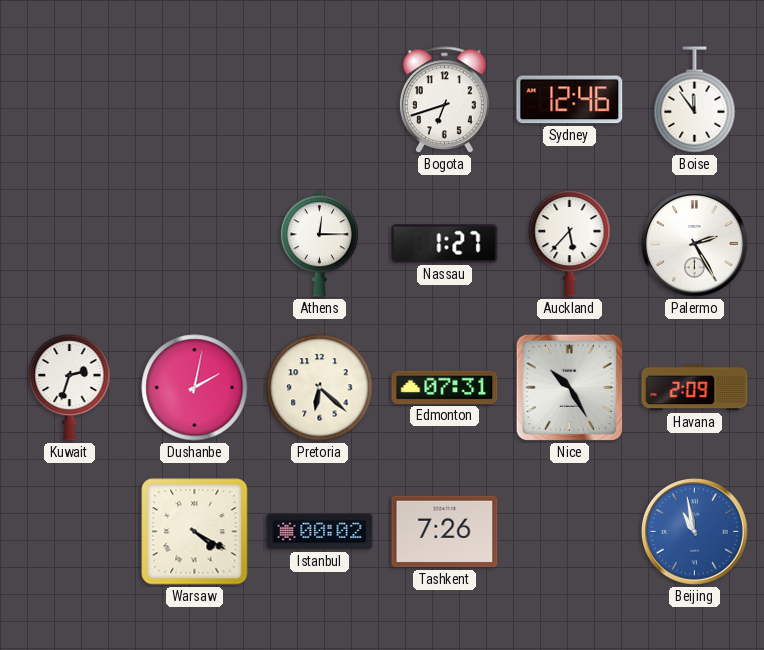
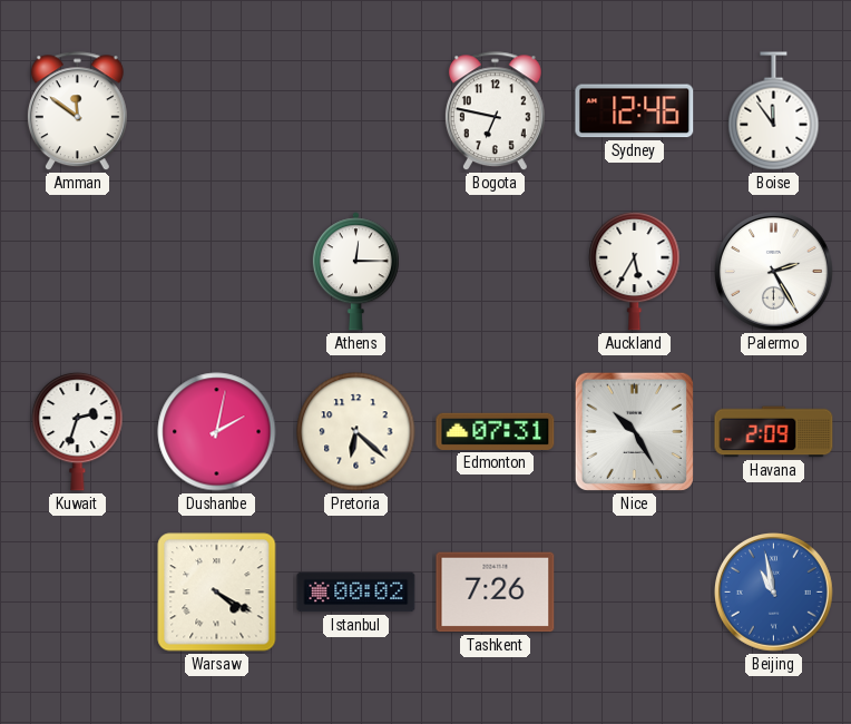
Amman: none -> 11:51 (77, 111)
Bogota: 6:42 -> 6:47 (495, 111)
Nassau: 1:27 -> none (445, 244)
Auckland: 5:37 -> 5:35 (635, 271)
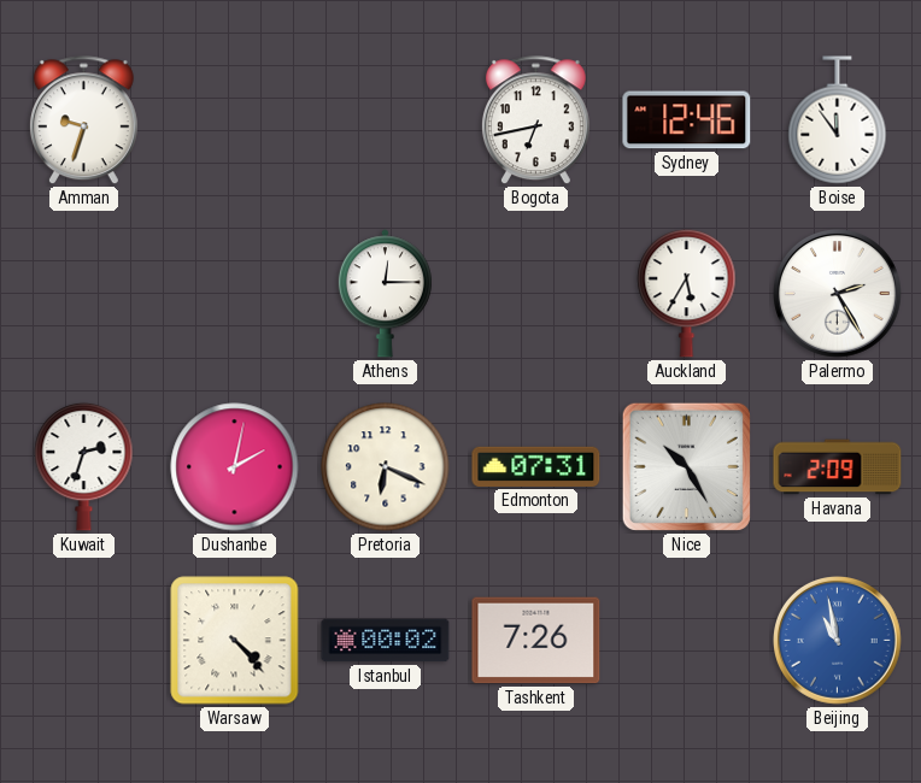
Amman: 11:51 -> 9:33 (83, 120)
Bogota: 6:47 -> 6:43 (535, 120)
Pretoria: 6:22 -> 6:19 (386, 467)
Warsaw: 4:20 -> 4:23 (235, 641)
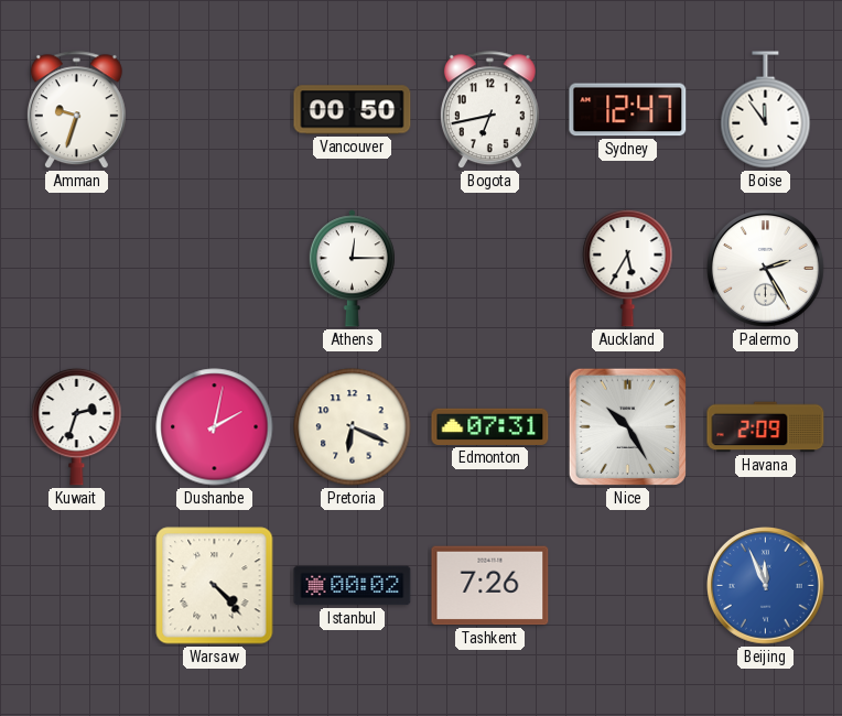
Vancouver: none -> 00:50 (353, 110)
Sydney: 12:46 -> 12:47 (628, 110)
Beijing: 10:58 -> 11:56 (766, 586)
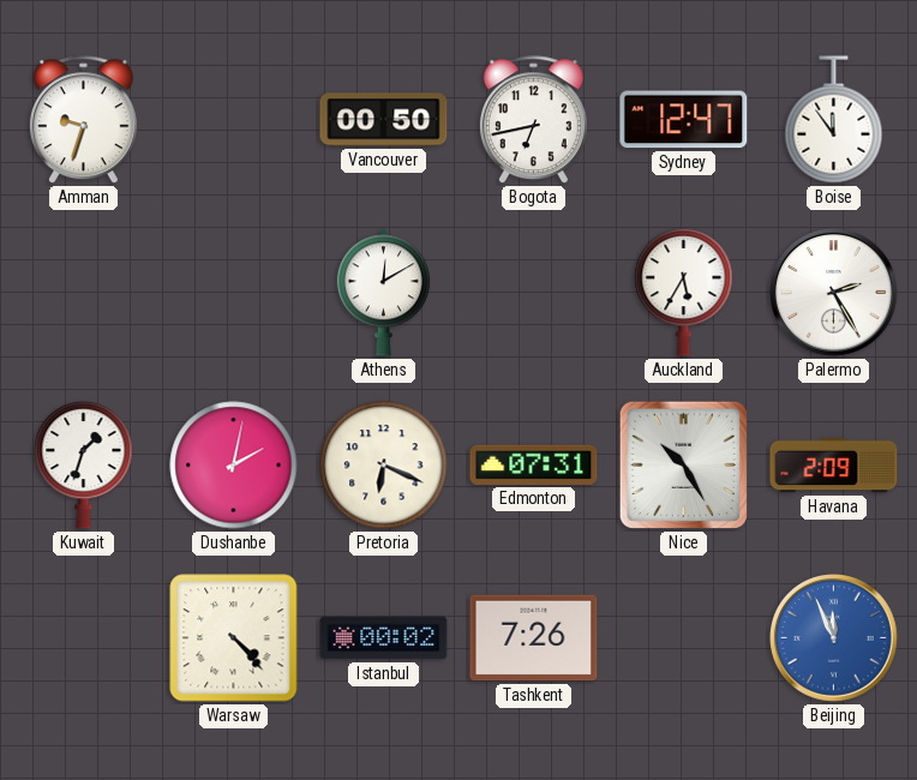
Athens: 12:15 -> 12:10 (383, 293)
Kuwait: 2:33 -> 1:33 (84, 464)
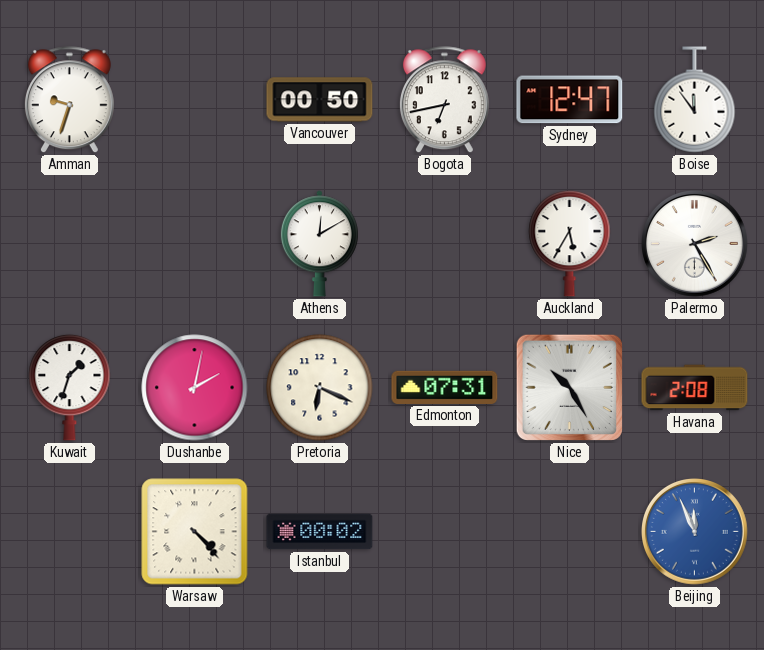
Havana: 2:09 -> 2:08 (695, 388)
Tashkent: 7:26 -> none (534, 638)
